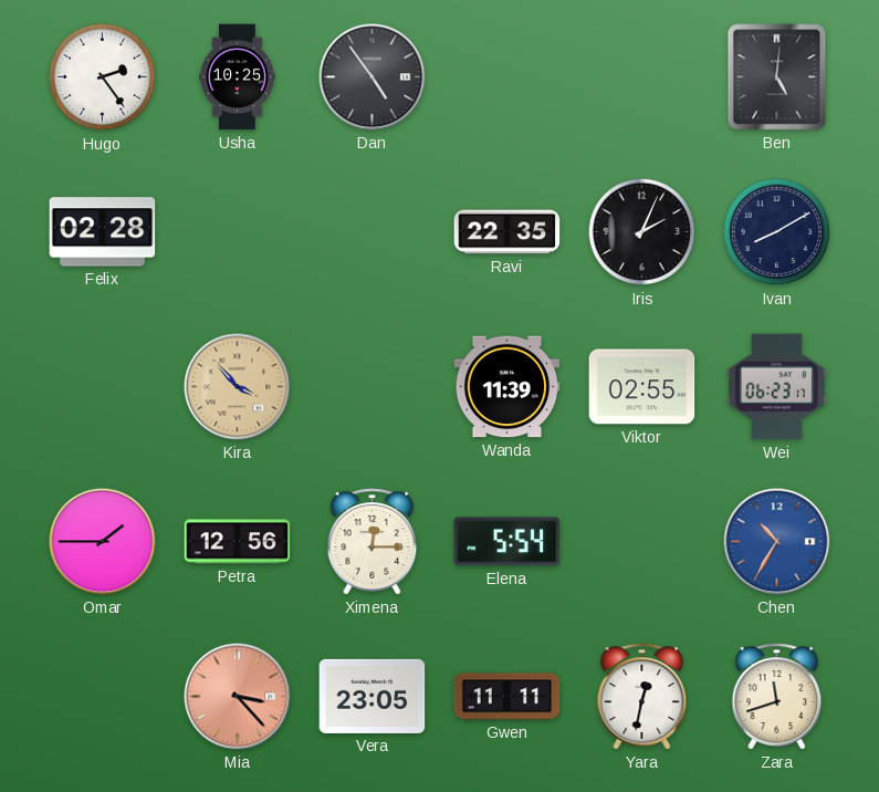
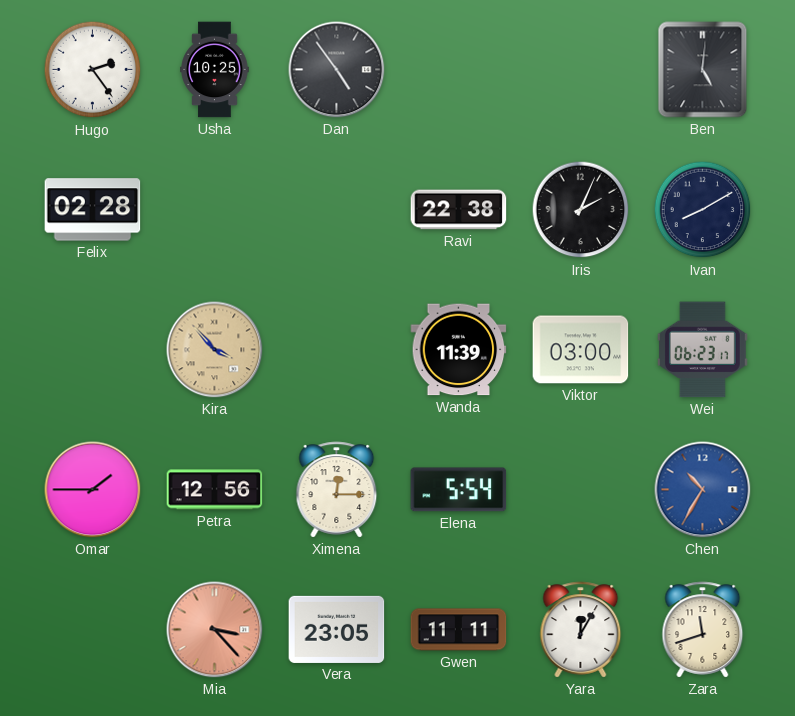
Ravi: 22:35 -> 22:38 (459, 210)
Viktor: 02:55 -> 03:00 (581, 350)
Yara: 12:32 -> 12:05 (581, 630)
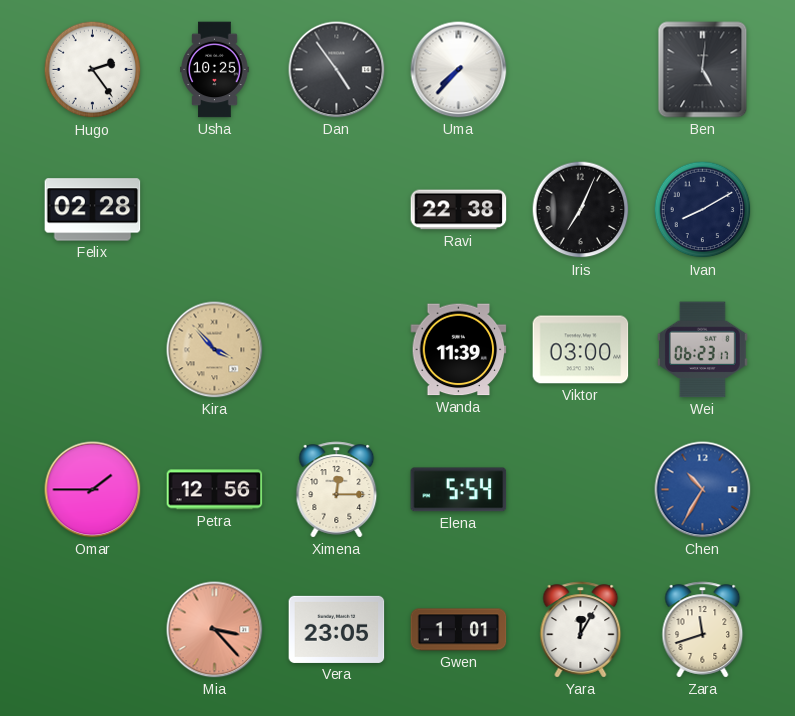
Uma: none -> 7:37 (459, 70)
Iris: 2:04 -> 7:04 (581, 210)
Gwen: 11:11 -> 1:01 (459, 630)
